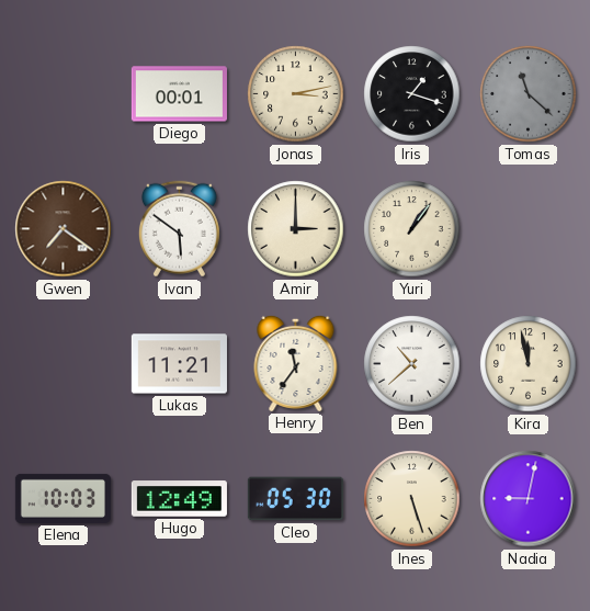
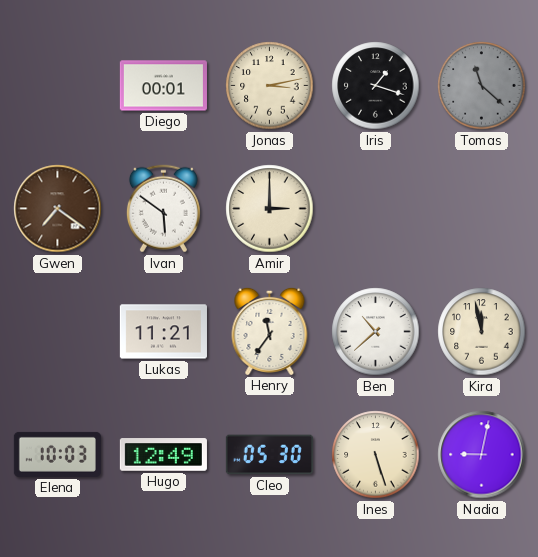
Yuri: 1:06 -> none (412, 229)
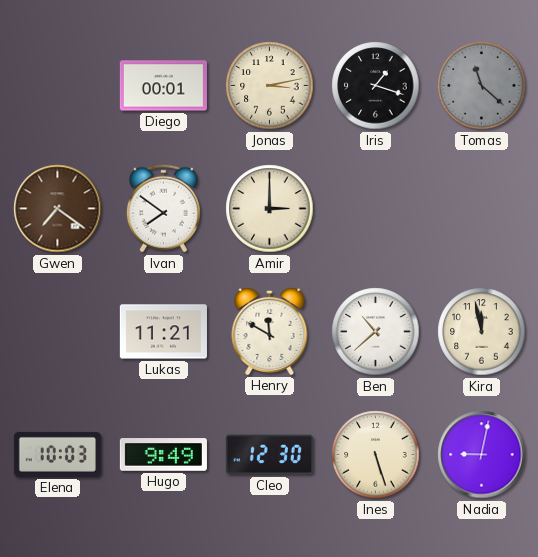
Ivan: 5:51 -> 7:51 (163, 209)
Henry: 11:36 -> 11:50 (270, 331)
Hugo: 12:49 -> 9:49 (163, 455)
Cleo: 05:30 -> 12:30 (269, 455)
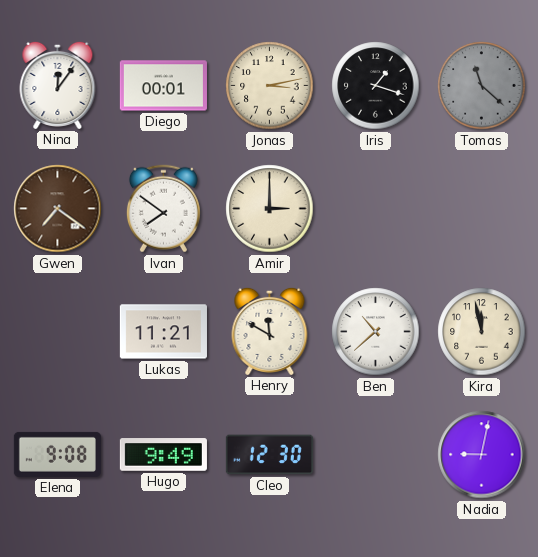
Nina: none -> 12:06 (58, 85)
Elena: 10:03 -> 9:08 (57, 454)
Ines: 5:27 -> none (376, 455)
